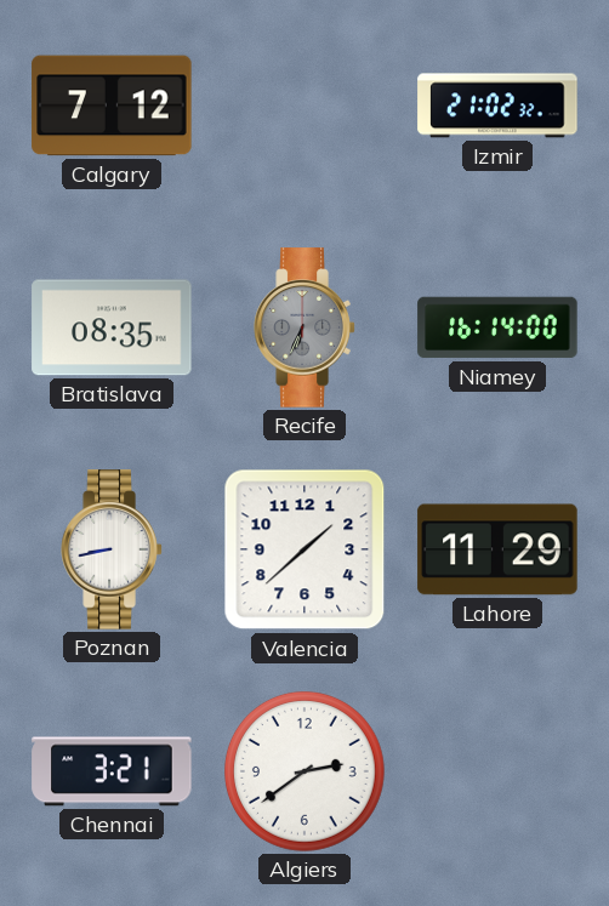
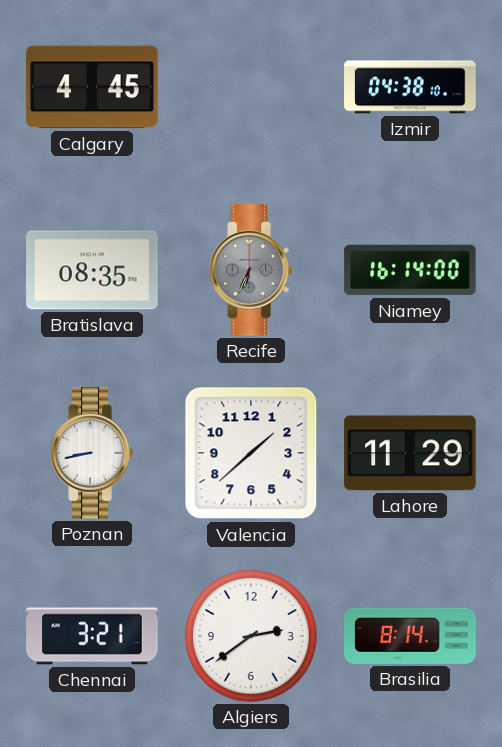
Calgary: 7:12 -> 4:45 (92, 87)
Izmir: 21:02 -> 04:38 (410, 87)
Brasilia: none -> 8:14 (410, 636)
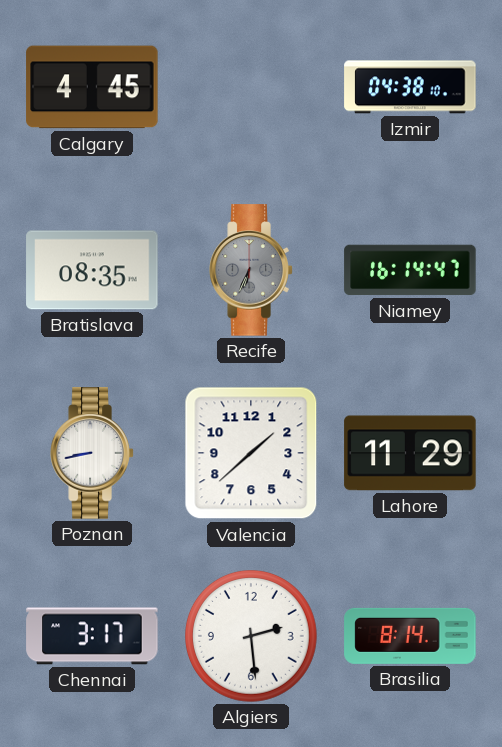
Niamey: 16:14:00 -> 16:14:47 (410, 270)
Chennai: 3:21 -> 3:17 (92, 636)
Algiers: 2:39 -> 2:29 (252, 637)
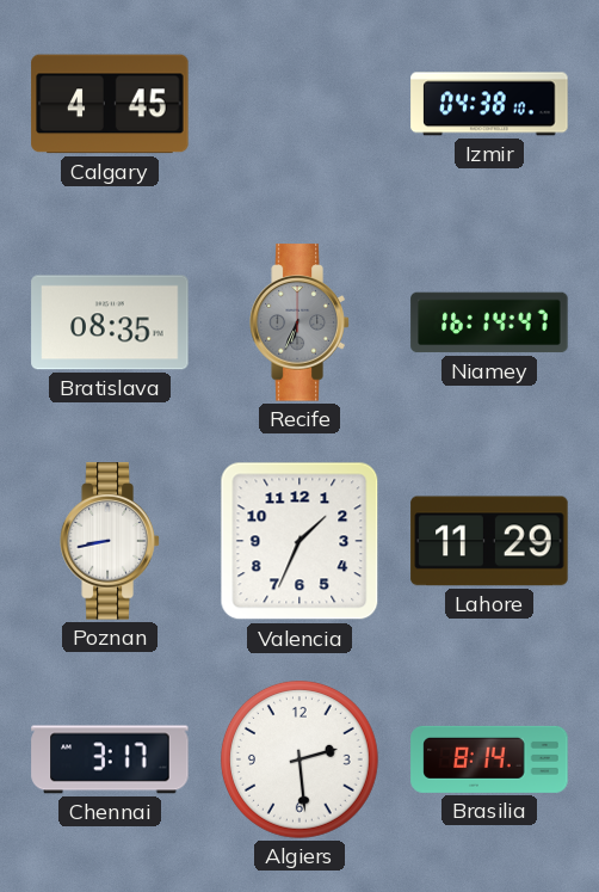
Valencia: 1:38 -> 1:34 (299, 541)
